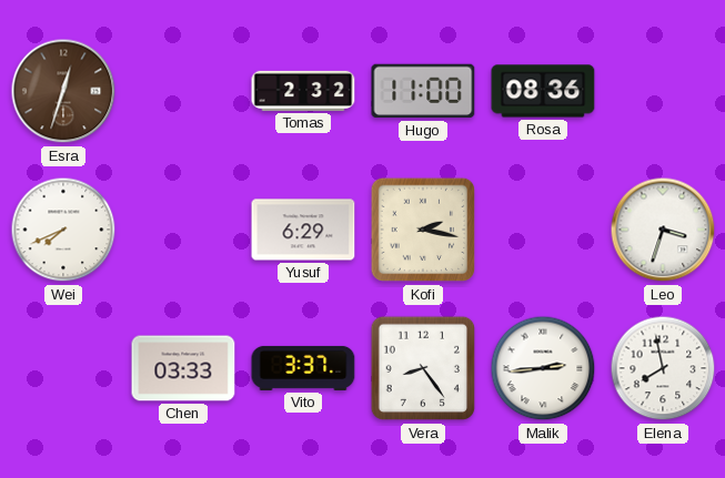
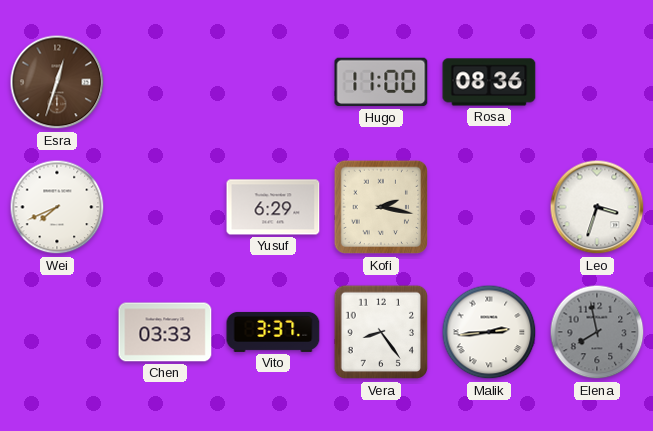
Tomas: 2:32 -> none (303, 91)
Elena dial: white -> grey (597, 332)
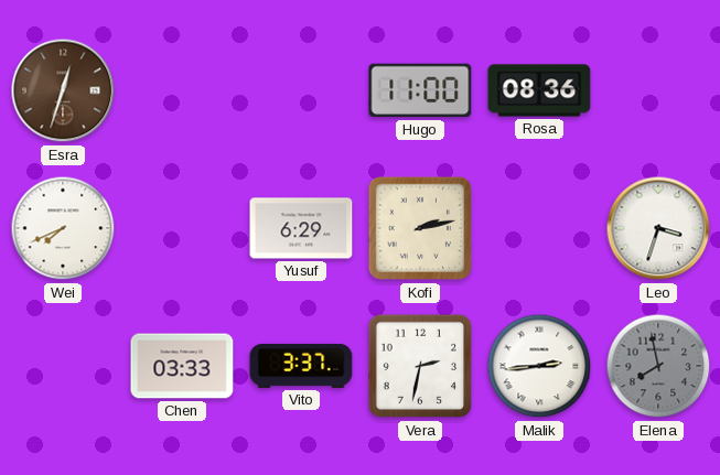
Kofi: 2:17 -> 2:13 (420, 228)
Vera: 8:24 -> 2:32 (420, 366)
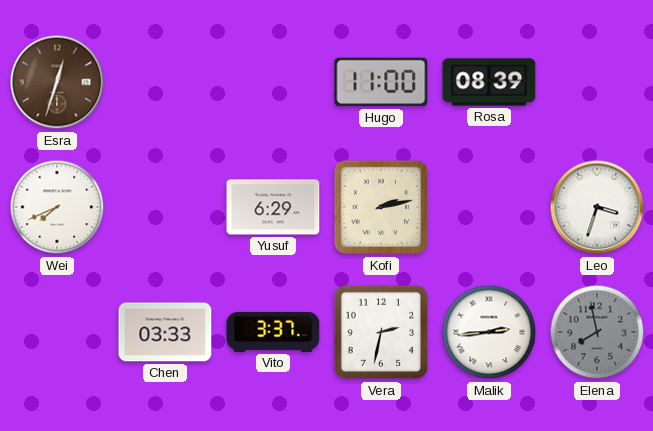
Rosa: 08:36 -> 08:39 (489, 82)
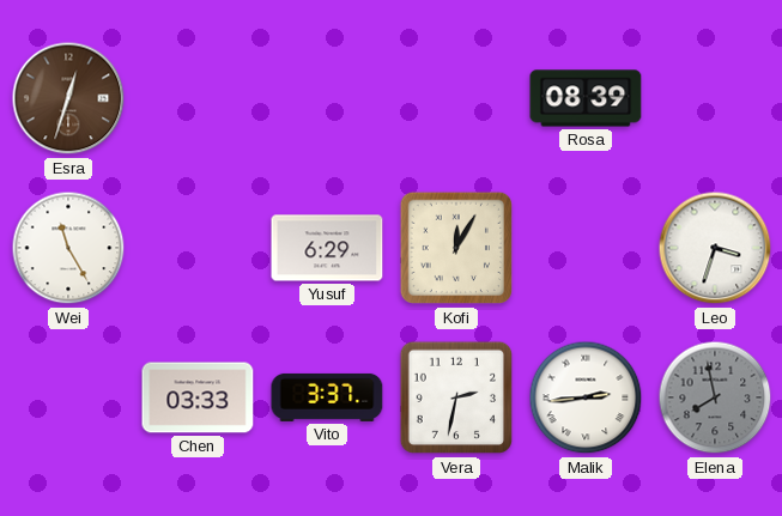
Hugo: 11:00 -> none (381, 82)
Wei: 7:41 -> 11:25 (68, 248)
Kofi: 2:13 -> 12:05 (456, 248)
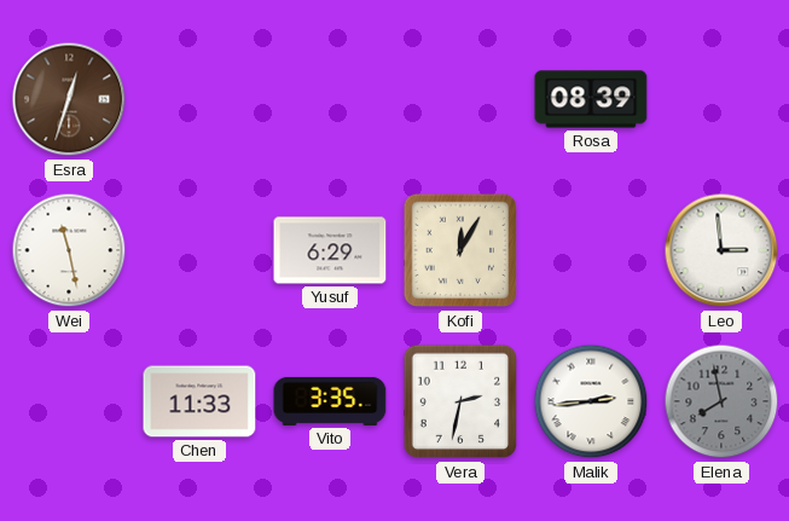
Wei: 11:25 -> 11:28 (69, 250)
Leo: 3:33 -> 2:59 (721, 250)
Chen: 03:33 -> 11:33 (199, 401)
Vito: 3:37 -> 3:35 (330, 401)
